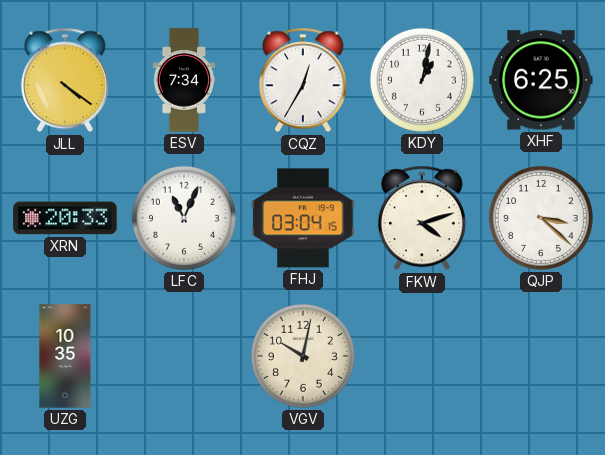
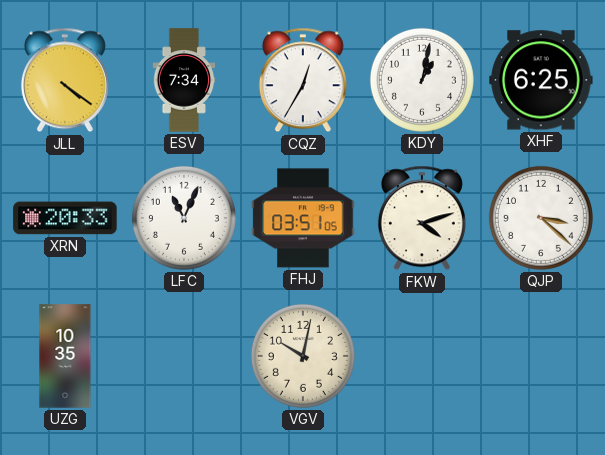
FHJ: 03:04 -> 03:51 (303, 218)
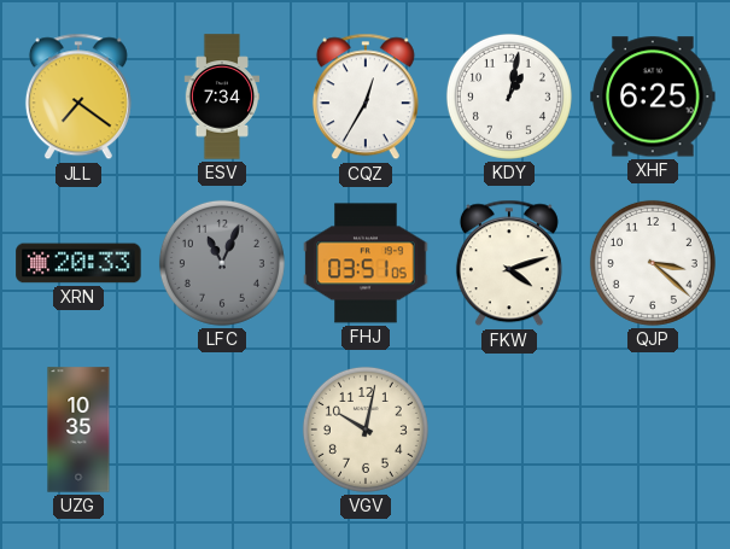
JLL: 4:21 -> 7:21 (78, 97)
LFC dial: white -> grey (222, 263)
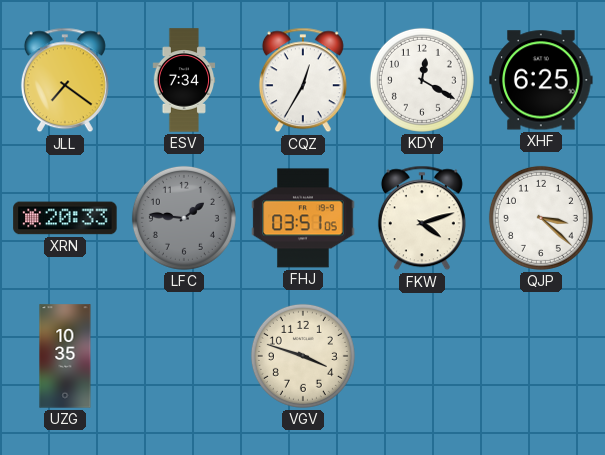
KDY: 1:02 -> 12:20 (422, 80)
LFC: 11:04 -> 1:46 (184, 218)
VGV: 10:02 -> 3:48 (303, 356)
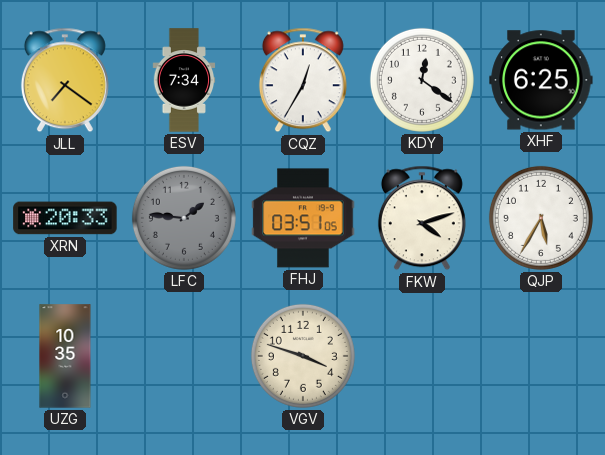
KDY: 12:20 -> 12:21 (422, 80)
QJP: 3:22 -> 5:35 (541, 218)
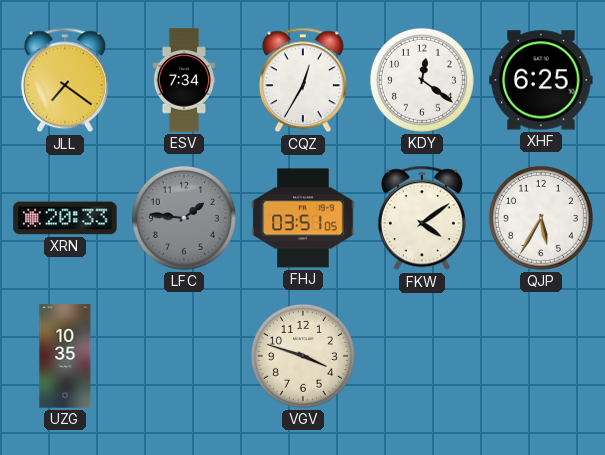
FKW: 4:12 -> 4:09 (422, 218)
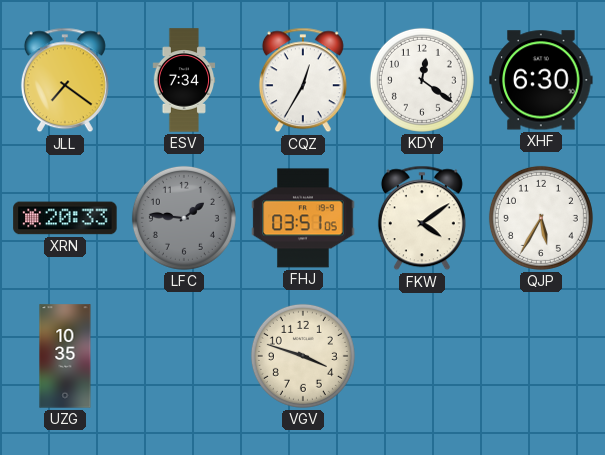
XHF: 6:25 -> 6:30 (541, 80)
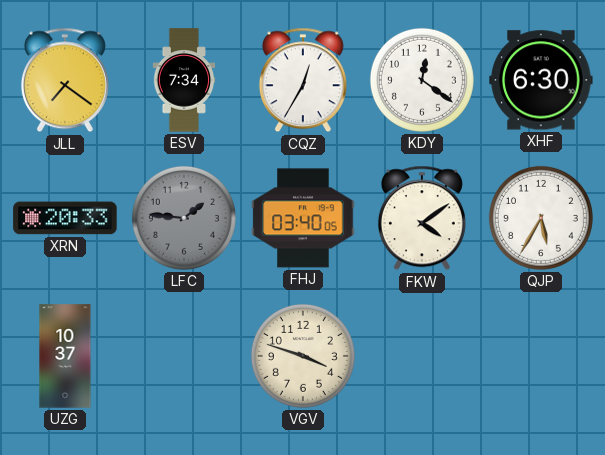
FHJ: 03:51 -> 03:40 (303, 218)
UZG: 10:35 -> 10:37 (65, 356)
